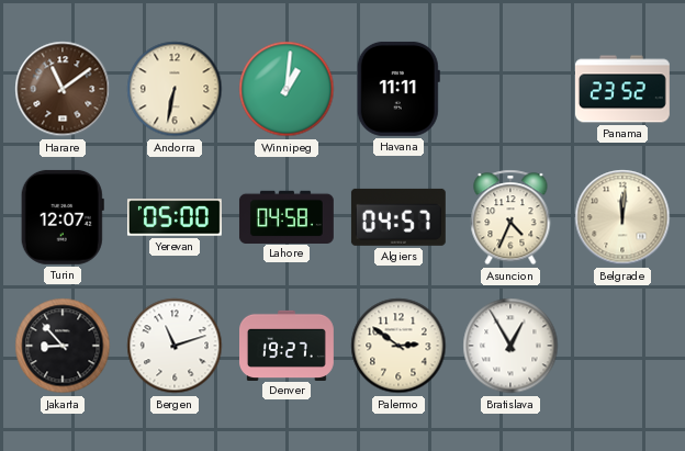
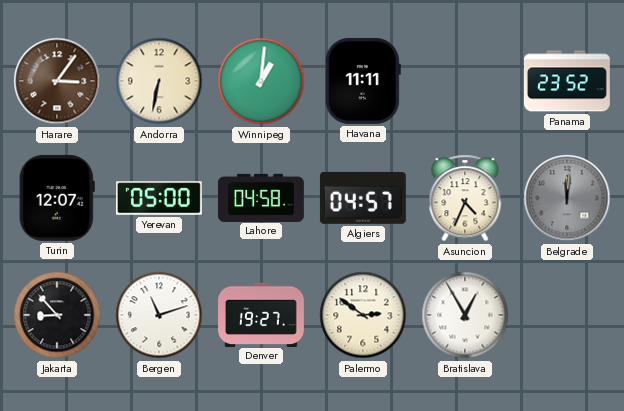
Harare: 11:09 -> 3:06 (57, 81)
Belgrade dial: cream -> grey (567, 198)
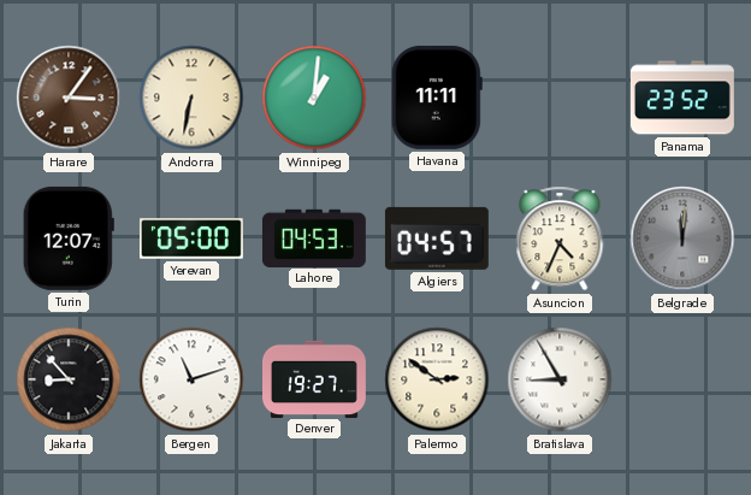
Lahore: 04:58 -> 04:53 (314, 237)
Bratislava: 12:55 -> 8:55 (560, 379)
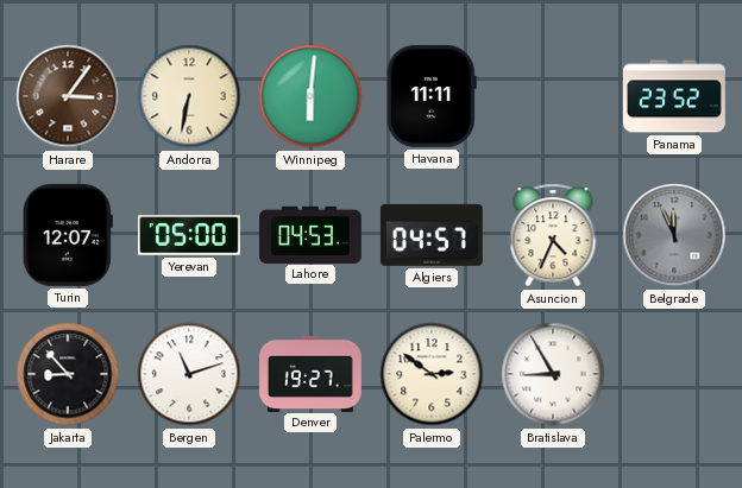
Winnipeg: 1:01 -> 6:01 (310, 96)
Belgrade: 12:01 -> 11:56 (674, 235)
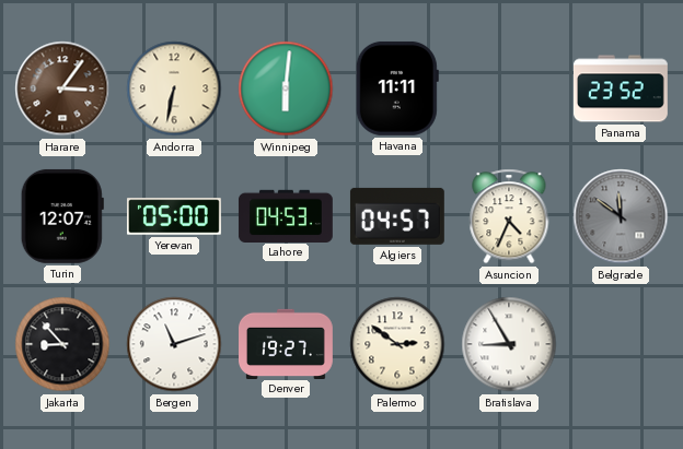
Belgrade: 11:56 -> 11:51 (621, 216)
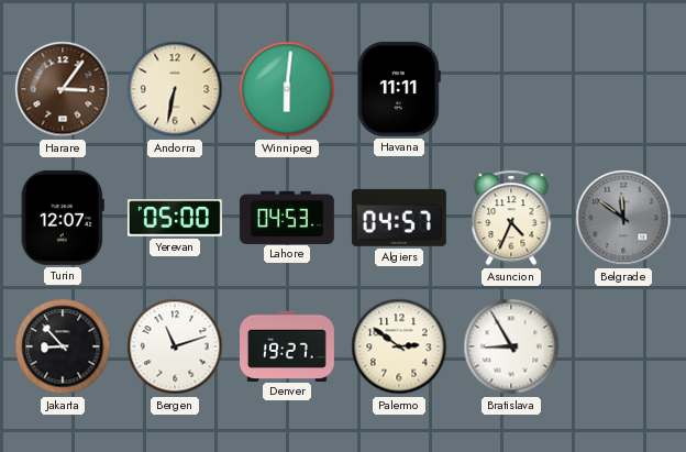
Panama: 23:52 -> none (621, 88)
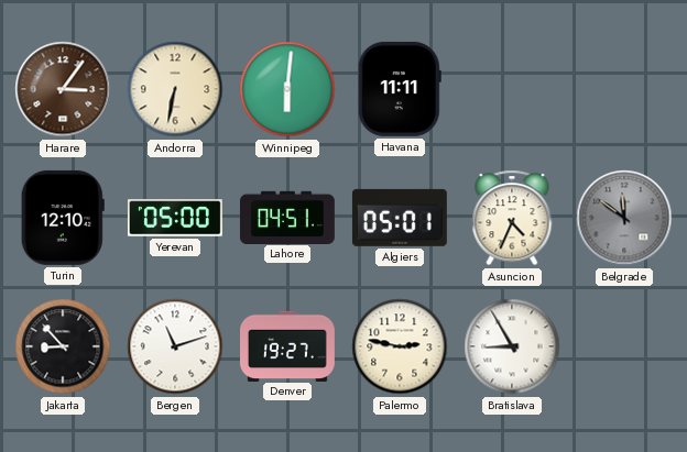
Turin: 12:07 -> 12:10 (63, 218)
Lahore: 04:53 -> 04:51 (287, 217)
Algiers: 04:57 -> 05:01 (400, 218)
Palermo: 2:51 -> 2:47 (400, 346)
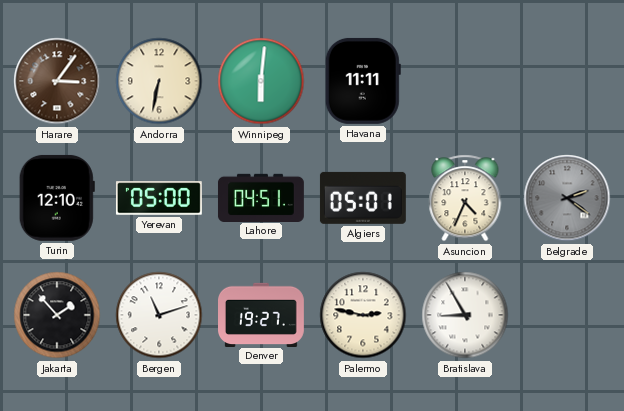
Belgrade: 11:51 -> 2:21 (567, 198)
Jakarta: 8:53 -> 1:53 (57, 315)
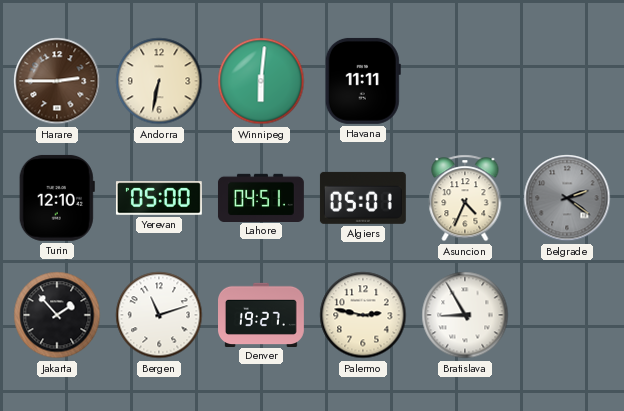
Harare: 3:06 -> 2:45 (57, 81)
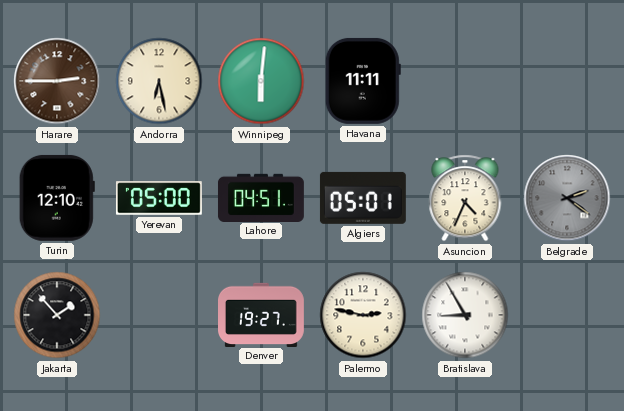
Andorra: 6:32 -> 6:28 (159, 81)
Bergen: 11:12 -> none (159, 315)
